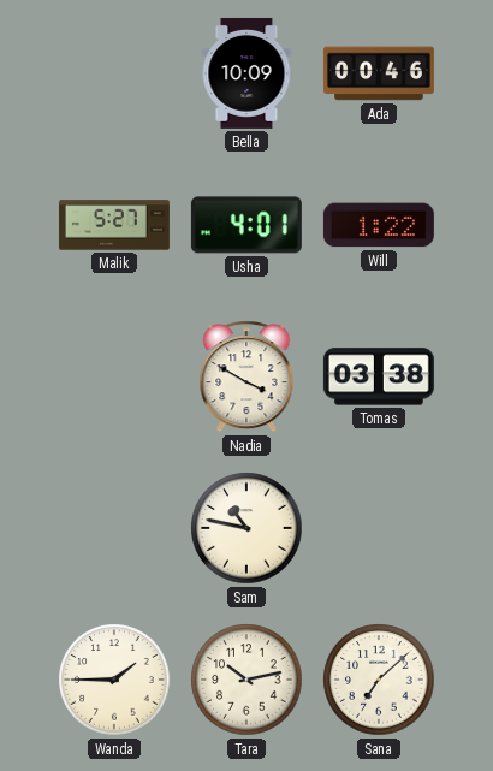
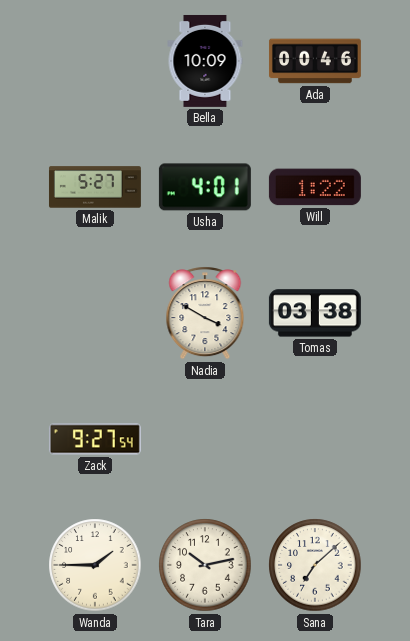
Zack: none -> 9:27 (95, 439)
Sam: 10:47 -> none (246, 528)
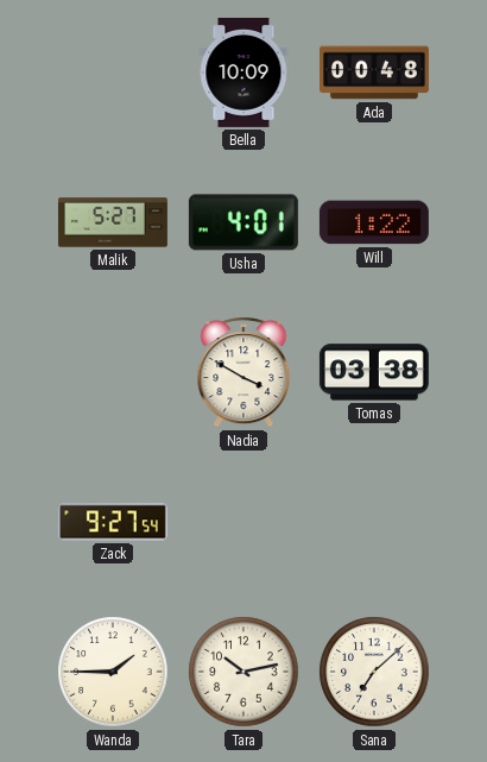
Ada: 00:46 -> 00:48 (374, 73)
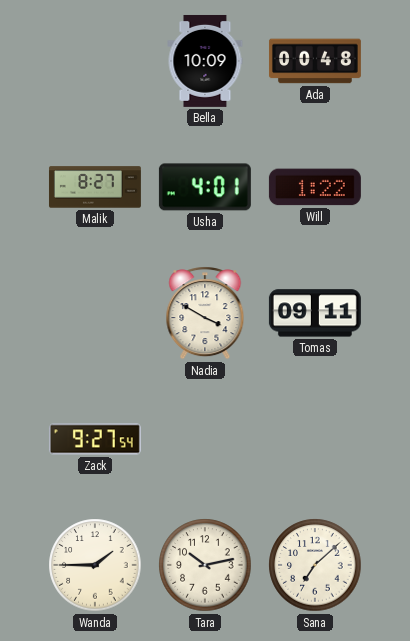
Malik: 5:27 -> 8:27 (95, 187)
Tomas: 03:38 -> 09:11 (315, 313)
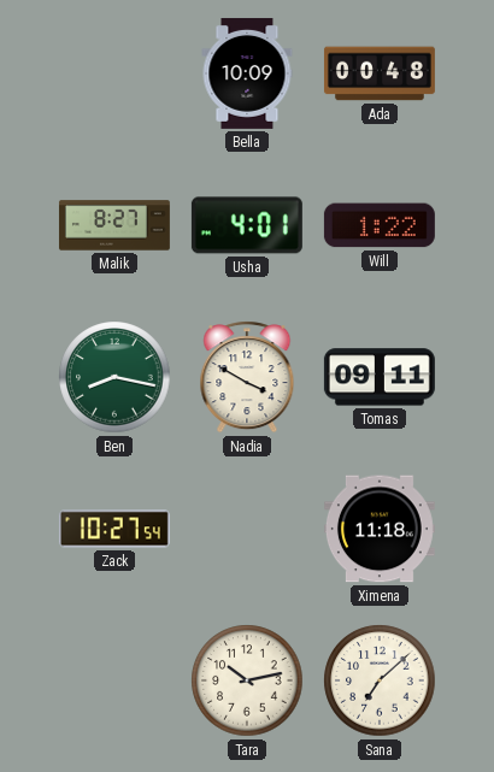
Ben: none -> 8:17 (114, 377)
Zack: 9:27 -> 10:27 (114, 529)
Ximena: none -> 11:18 (380, 529)
Wanda: 1:45 -> none (95, 565)
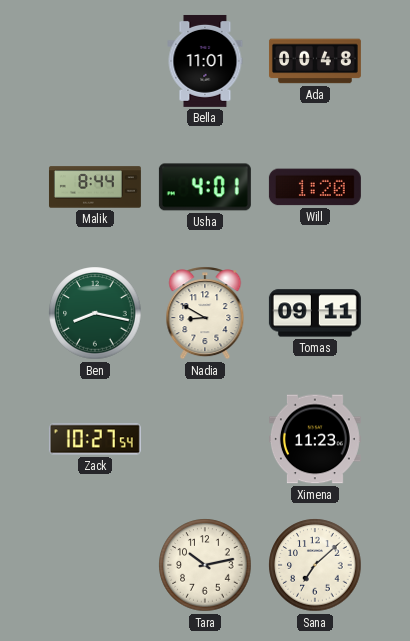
Bella: 10:09 -> 11:01 (205, 61)
Malik: 8:27 -> 8:44 (95, 187)
Will: 1:22 -> 1:20 (315, 187)
Nadia: 3:50 -> 8:50 (205, 313)
Ximena: 11:18 -> 11:23 (315, 439)
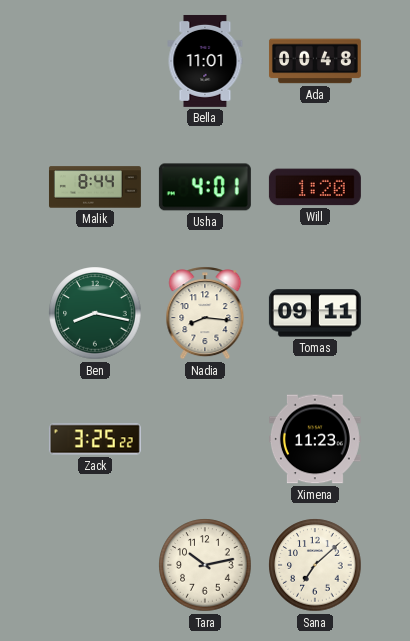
Nadia: 8:50 -> 8:16 (205, 313)
Zack: 10:27 -> 3:25 (95, 439)
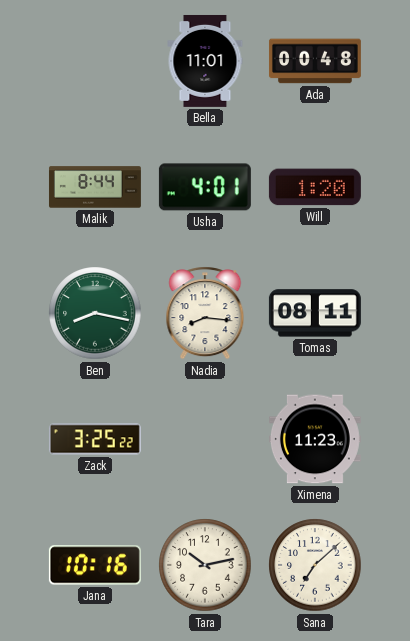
Tomas: 09:11 -> 08:11 (315, 313)
Jana: none -> 10:16 (95, 565)
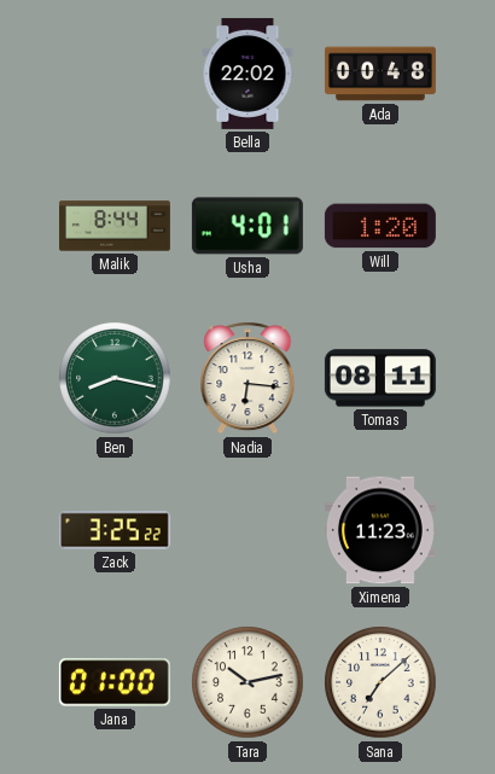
Bella: 11:01 -> 22:02 (247, 74)
Nadia: 8:16 -> 6:16 (247, 378)
Jana: 10:16 -> 01:00 (115, 682)
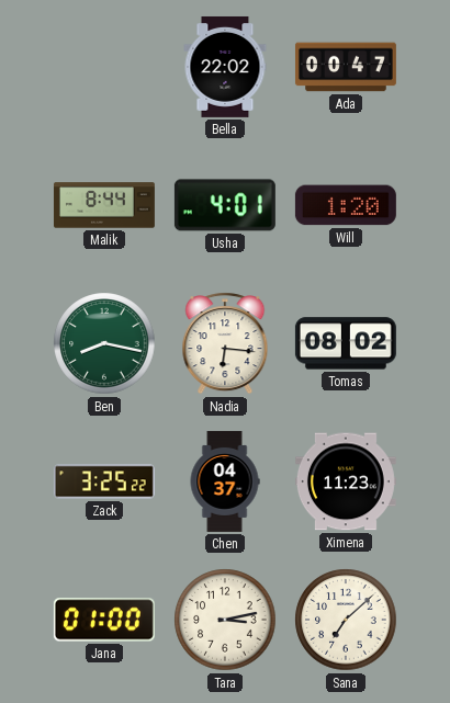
Ada: 00:48 -> 00:47 (346, 67)
Tomas: 08:11 -> 08:02 (346, 343)
Chen: none -> 04:37 (225, 481)
Tara: 10:13 -> 3:13 (225, 620)
